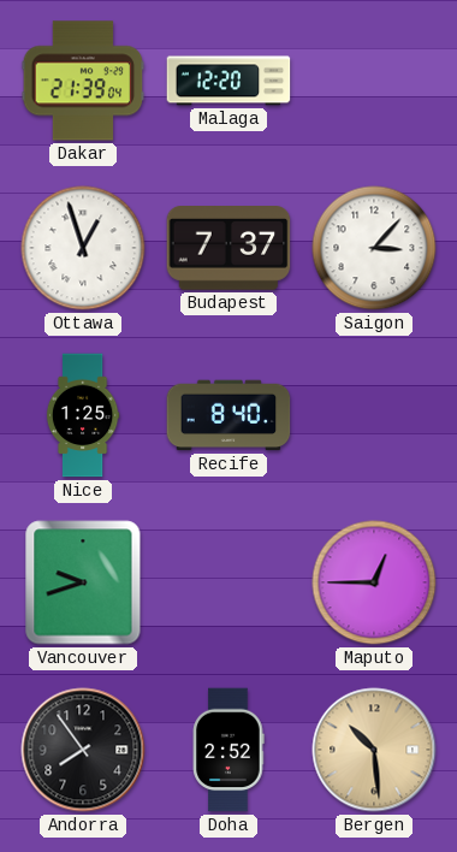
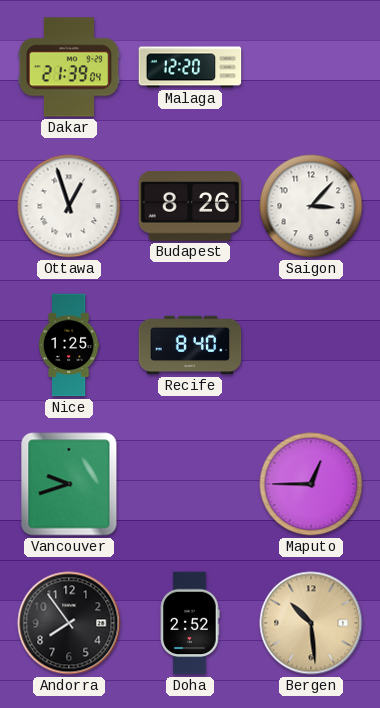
Budapest: 7:37 -> 8:26 (190, 207)
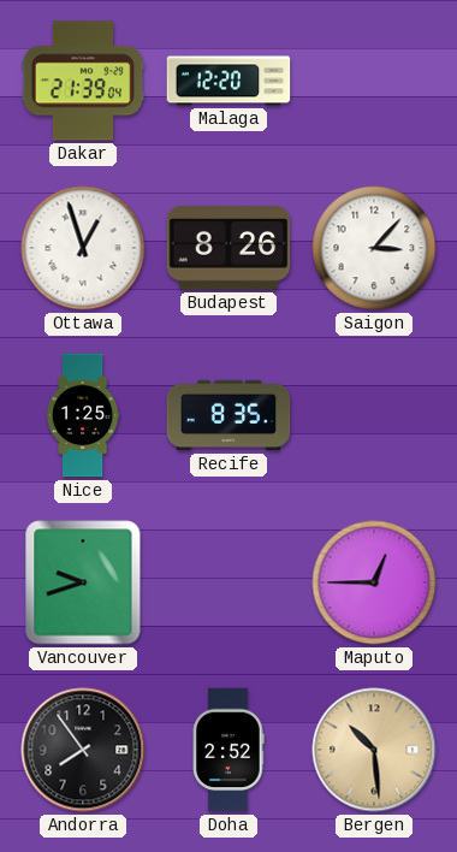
Recife: 8:40 -> 8:35 (228, 415)
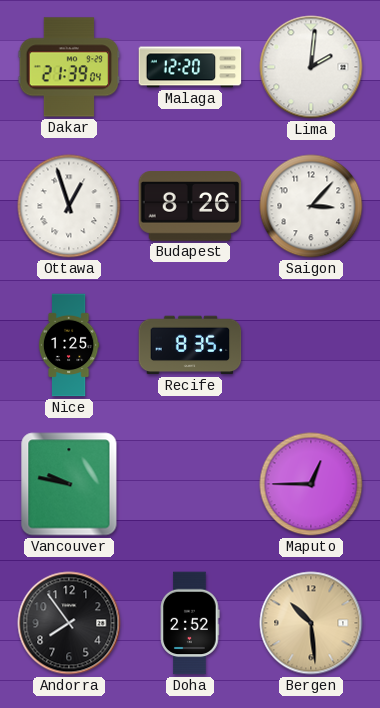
Lima: none -> 2:01 (311, 67)
Vancouver: 9:42 -> 9:47 (69, 484)
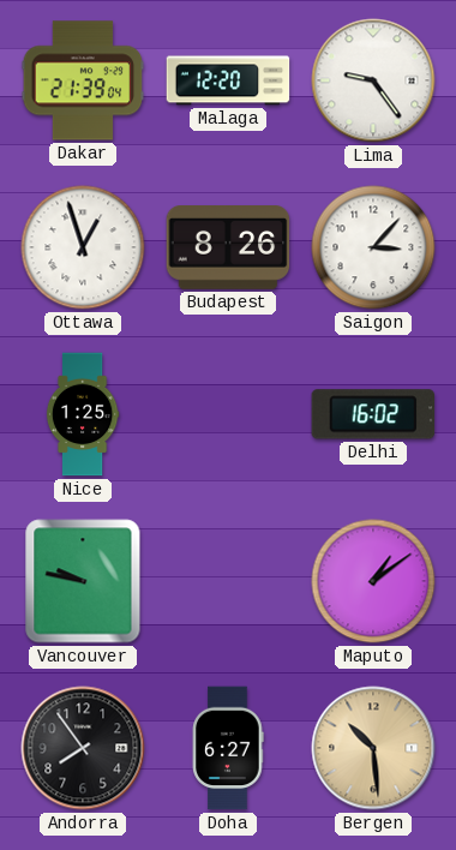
Lima: 2:01 -> 9:24 (373, 80)
Recife: 8:35 -> none (190, 345)
Delhi: none -> 16:02 (373, 414)
Maputo: 12:45 -> 1:09 (373, 581)
Doha: 2:52 -> 6:27 (228, 748)
